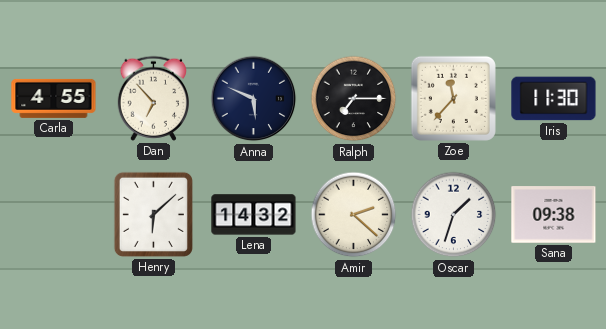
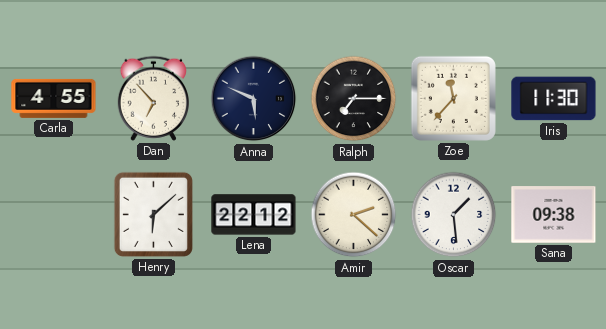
Lena: 14:32 -> 22:12 (254, 215)
Oscar: 1:33 -> 1:29 (454, 215)
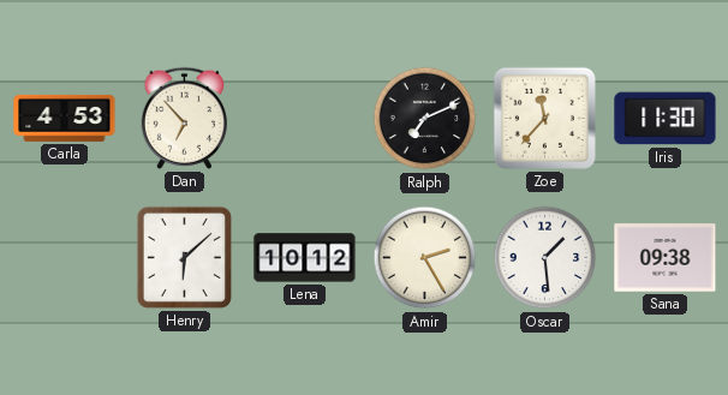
Carla: 4:55 -> 4:53 (65, 118)
Anna: 5:49 -> none (254, 99)
Ralph: 7:15 -> 7:11 (425, 119)
Lena: 22:12 -> 10:12 (305, 258)
Amir: 2:22 -> 2:25 (425, 258)
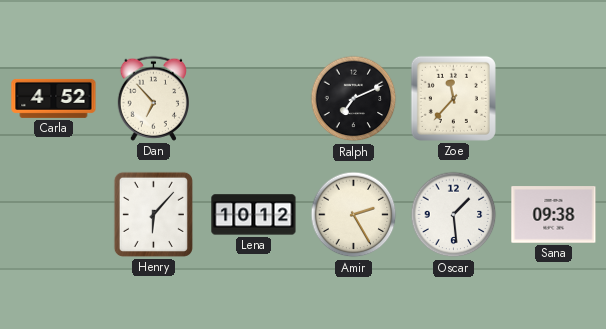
Carla: 4:53 -> 4:52 (54, 98)
Iris: 11:30 -> none (666, 119)
Henry: 6:08 -> 6:07 (153, 214)
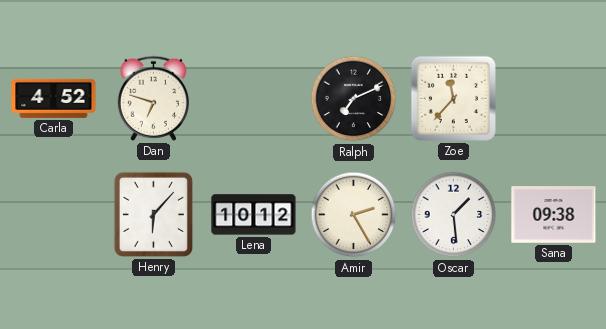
Dan: 6:53 -> 6:48 (153, 98)
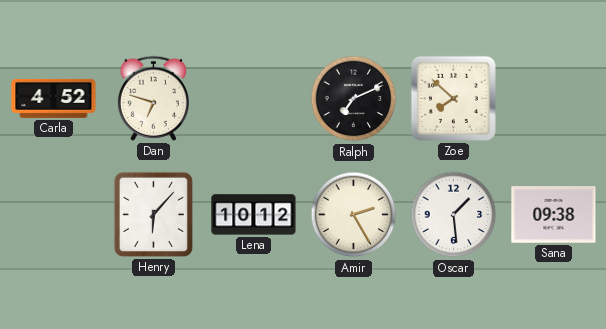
Zoe: 11:37 -> 7:52 (453, 98)
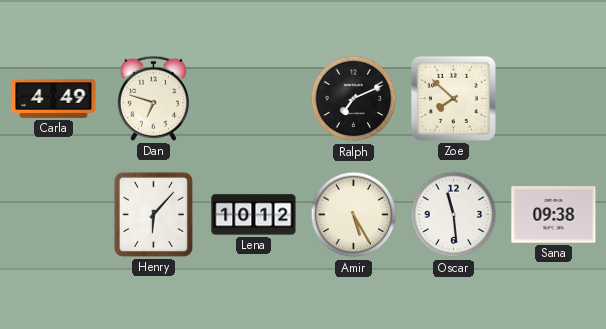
Carla: 4:52 -> 4:49 (54, 98)
Amir: 2:25 -> 5:25 (354, 215)
Oscar: 1:29 -> 11:29 (454, 215)
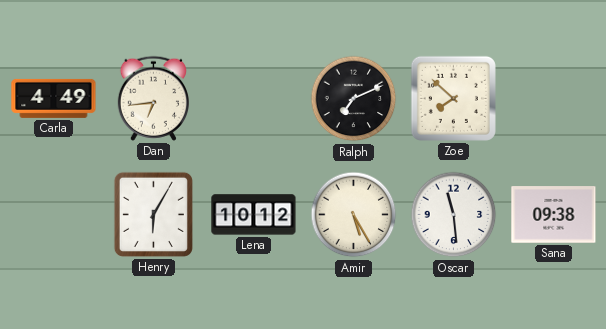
Dan: 6:48 -> 6:44 (153, 98)
Henry: 6:07 -> 6:05 (153, 214)
